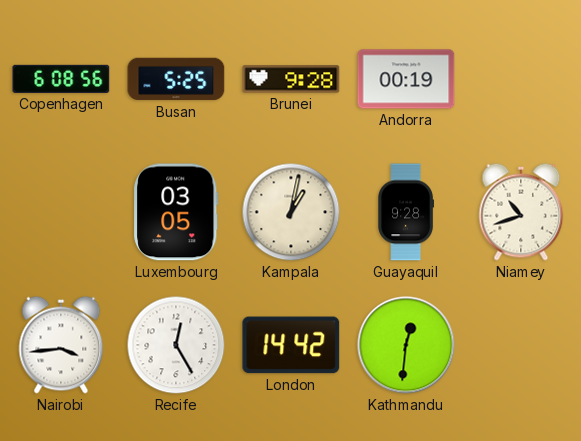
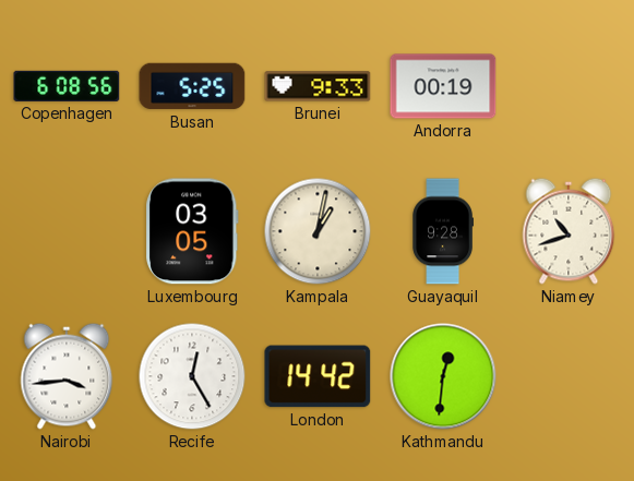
Brunei: 9:28 -> 9:33 (318, 86)
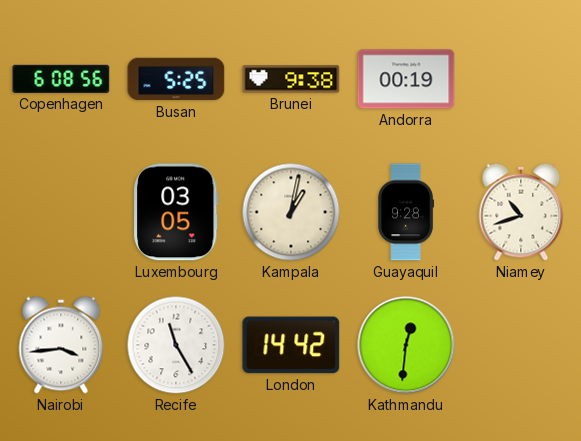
Brunei: 9:33 -> 9:38 (291, 79)
Recife: 12:25 -> 11:25 (176, 345)
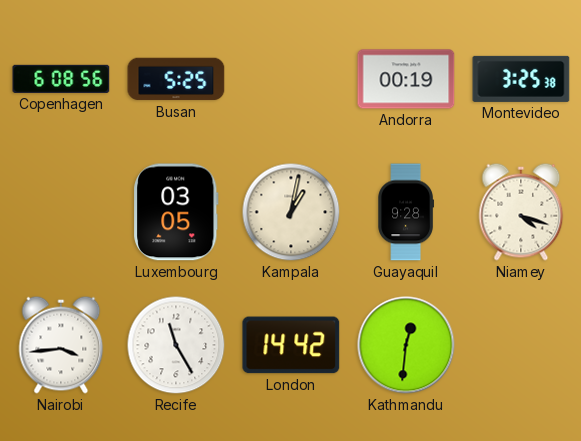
Brunei: 9:38 -> none (291, 79)
Montevideo: none -> 3:25 (521, 79)
Niamey: 10:42 -> 4:18 (521, 212)
